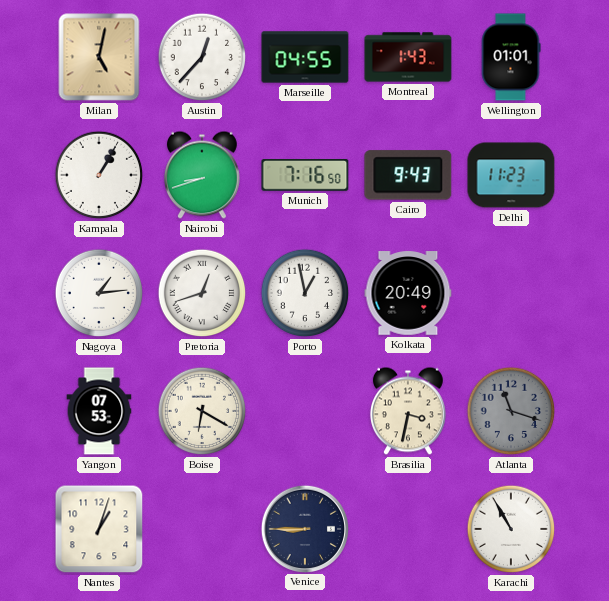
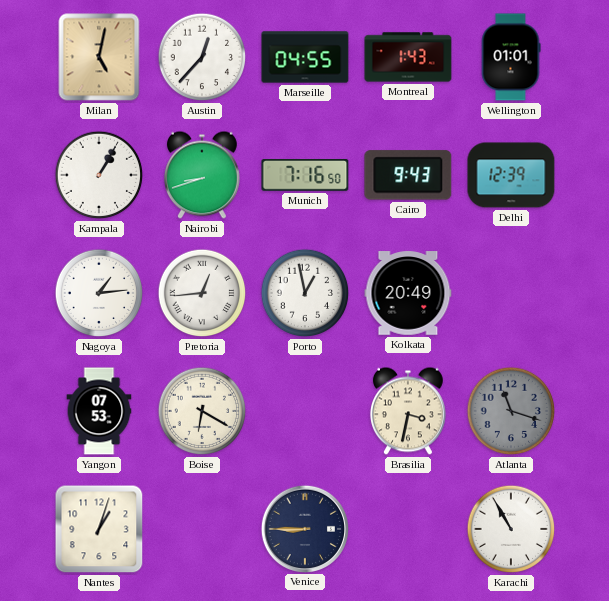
Delhi: 11:23 -> 12:39 (511, 175)
Pretoria: 12:42 -> 12:44 (202, 293)
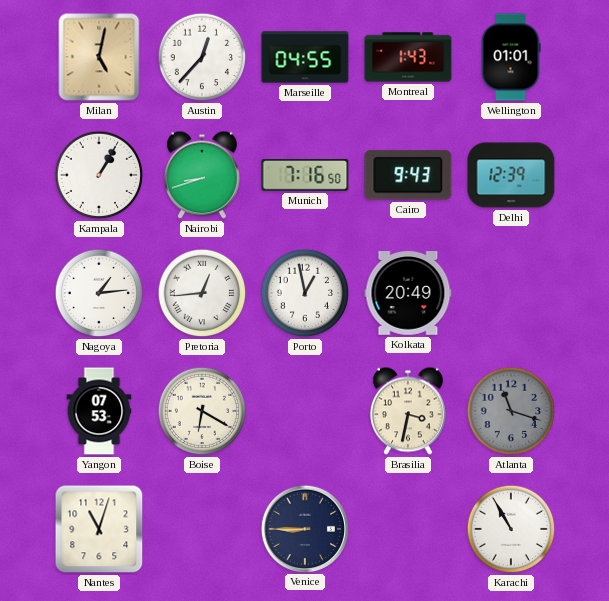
Nantes: 1:03 -> 11:03 (99, 529)
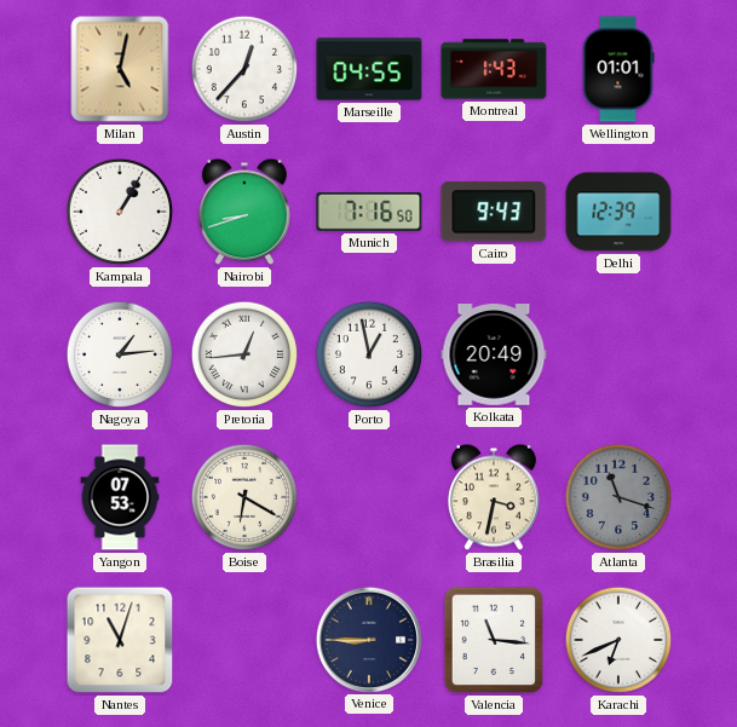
Valencia: none -> 11:16 (494, 640)
Karachi: 10:55 -> 6:41 (618, 640)
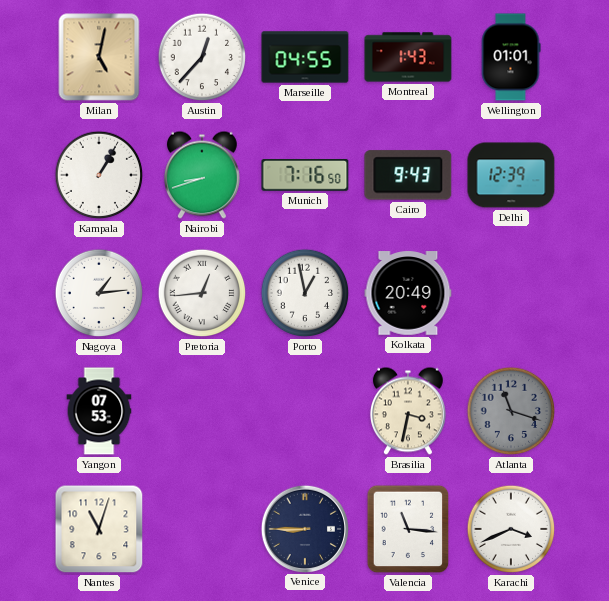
Boise: 6:20 -> none (244, 497)
Karachi: 6:41 -> 3:41 (511, 529)
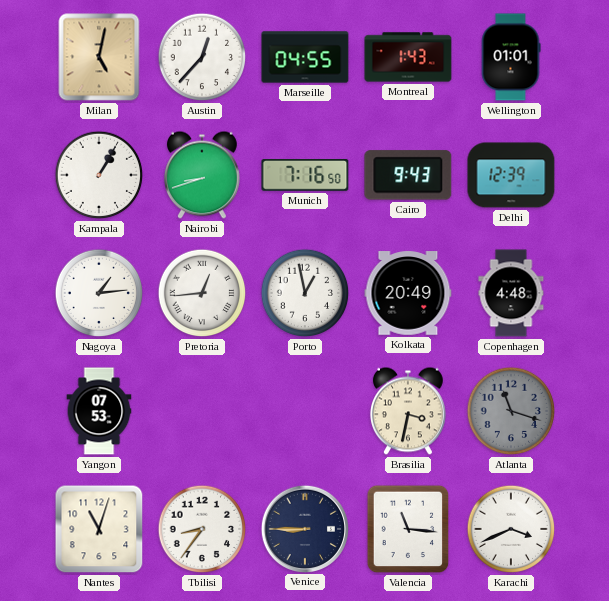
Copenhagen: none -> 4:48 (511, 293)
Tbilisi: none -> 8:36 (202, 529)
